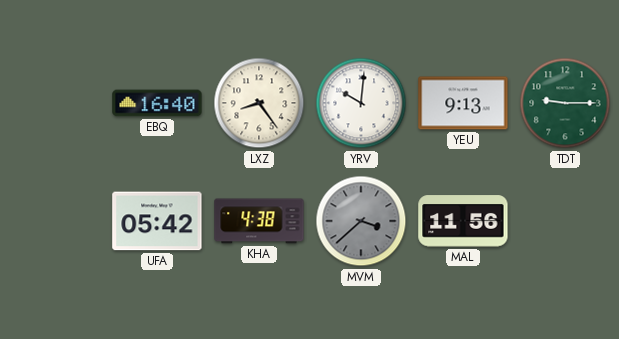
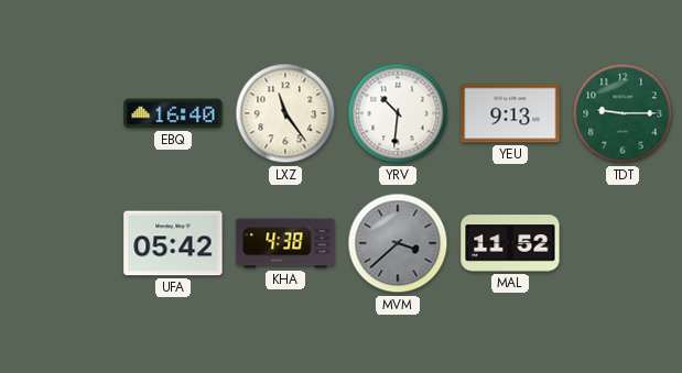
LXZ: 8:24 -> 11:24 (285, 113)
YRV: 10:01 -> 10:31 (398, 113)
MAL: 11:56 -> 11:52 (510, 243)
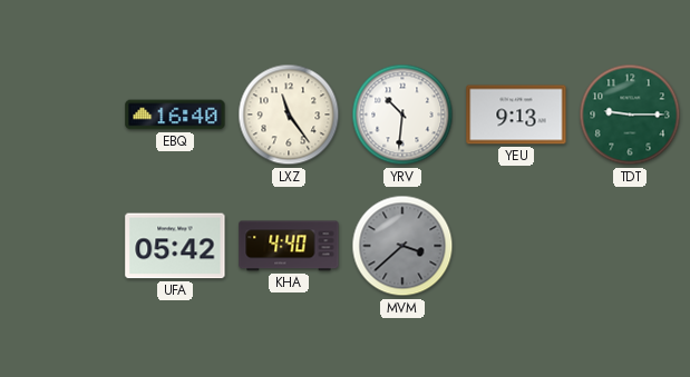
KHA: 4:38 -> 4:40 (289, 246)
MAL: 11:52 -> none (510, 243)
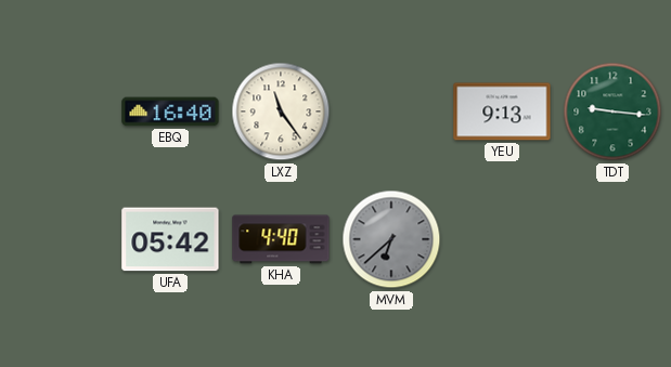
YRV: 10:31 -> none (402, 115)
TDT: 9:15 -> 9:16 (612, 112)
MVM: 3:38 -> 6:38 (391, 239)
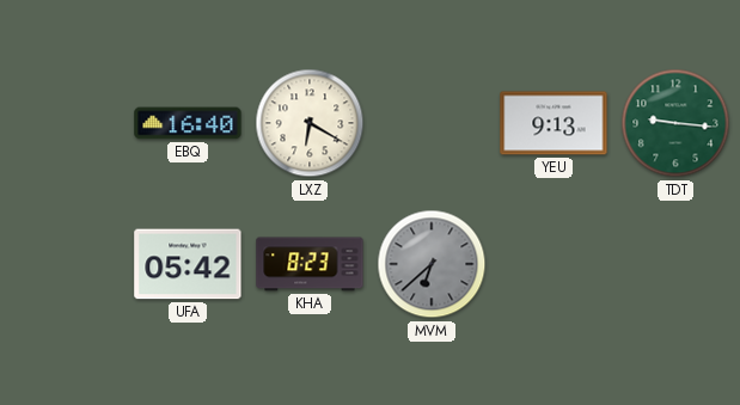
LXZ: 11:24 -> 6:20 (310, 123)
KHA: 4:40 -> 8:23 (310, 264)
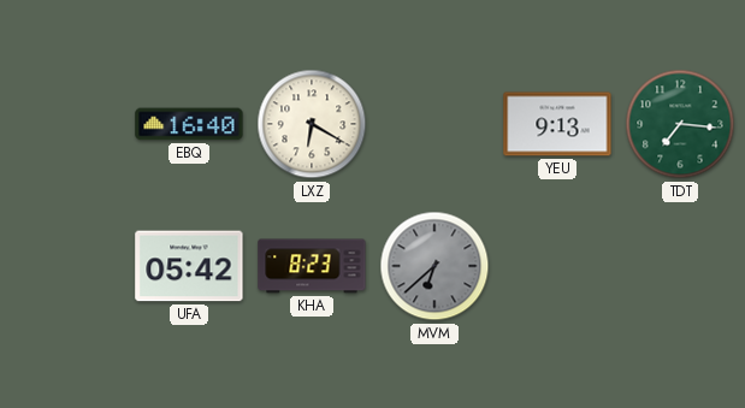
TDT: 9:16 -> 7:16 (680, 124)
